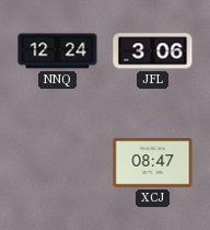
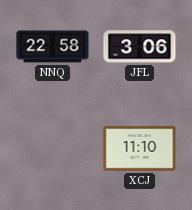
NNQ: 12:24 -> 22:58 (53, 47)
XCJ: 08:47 -> 11:10 (140, 149)
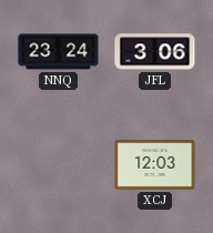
NNQ: 22:58 -> 23:24 (59, 52)
XCJ: 11:10 -> 12:03 (155, 165)
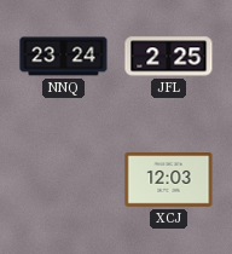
JFL: 3:06 -> 2:25 (169, 57)
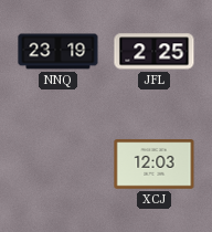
NNQ: 23:24 -> 23:19 (59, 52)
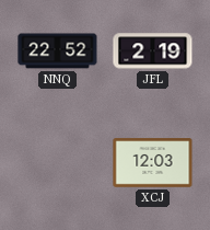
NNQ: 23:19 -> 22:52 (58, 51)
JFL: 2:25 -> 2:19 (153, 51)
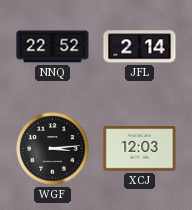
JFL: 2:19 -> 2:14 (140, 47)
WGF: none -> 3:14 (53, 149)
